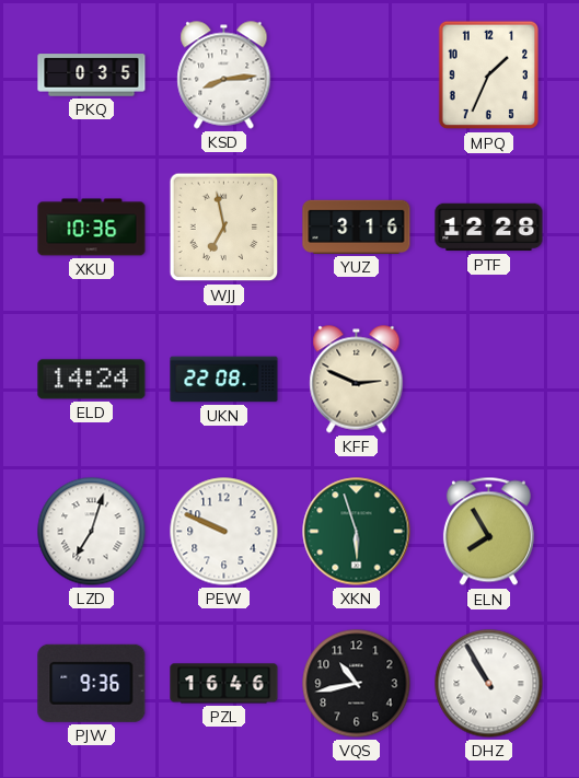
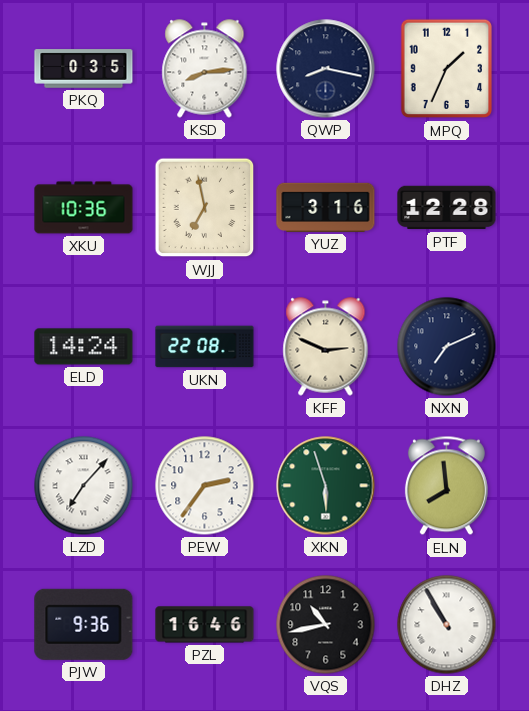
QWP: none -> 8:17 (326, 69)
NXN: none -> 7:11 (447, 347)
LZD: 7:03 -> 7:07 (84, 486)
PEW: 9:49 -> 2:36 (205, 486)
ELN: 7:55 -> 7:59 (446, 486)
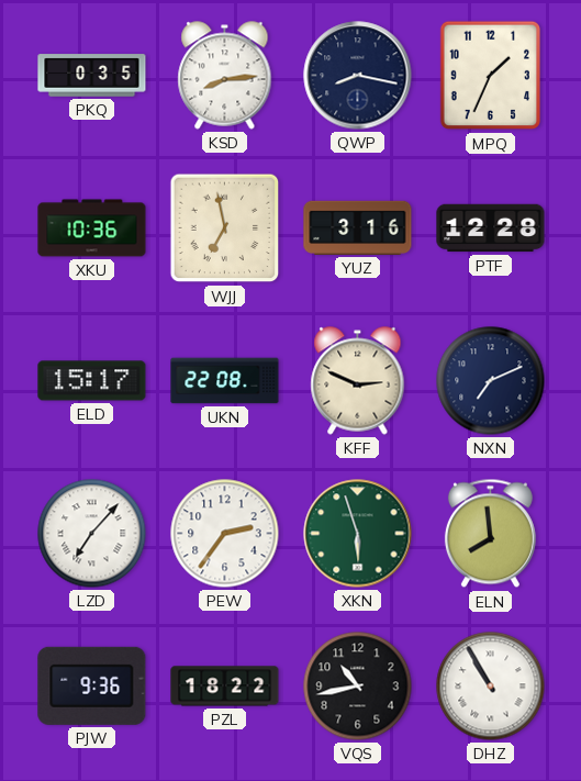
ELD: 14:24 -> 15:17 (92, 381)
PZL: 16:46 -> 18:22 (225, 687)
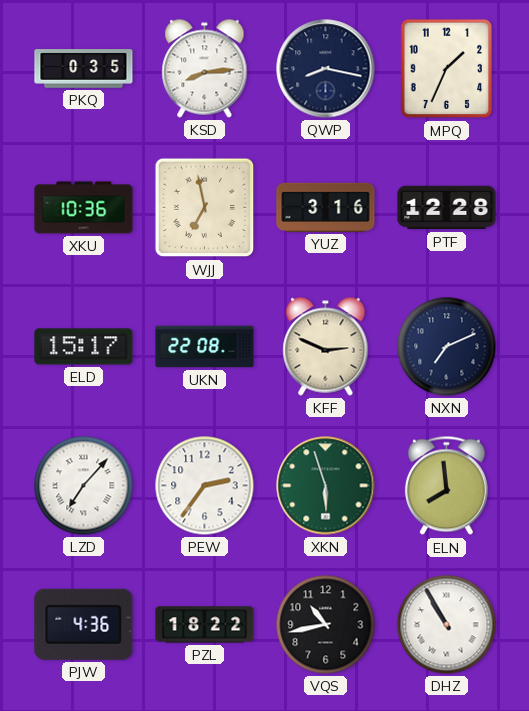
PJW: 9:36 -> 4:36 (84, 624)
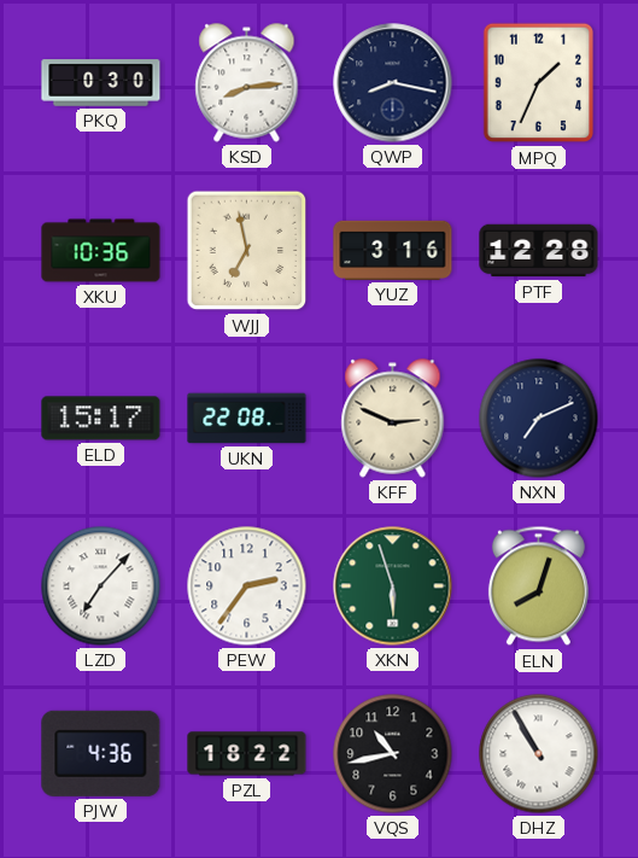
PKQ: 0:35 -> 0:30 (101, 83)
ELN: 7:59 -> 8:03 (538, 586)
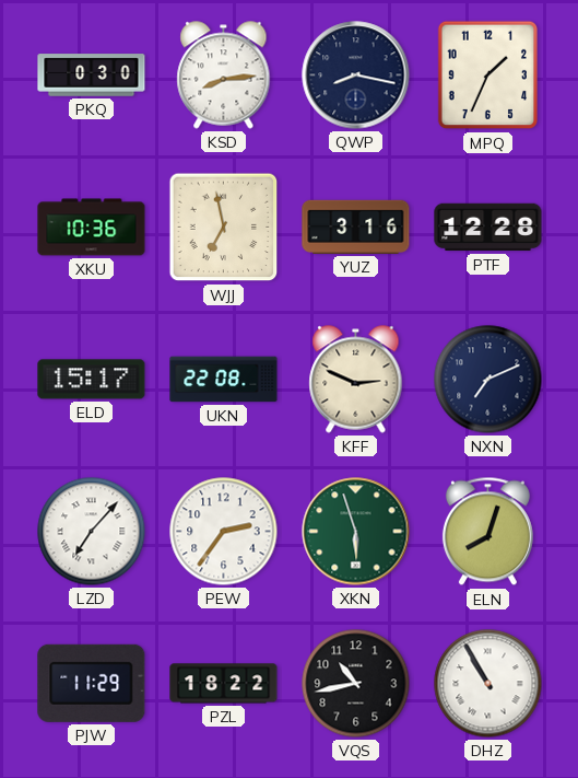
PJW: 4:36 -> 11:29 (92, 683)
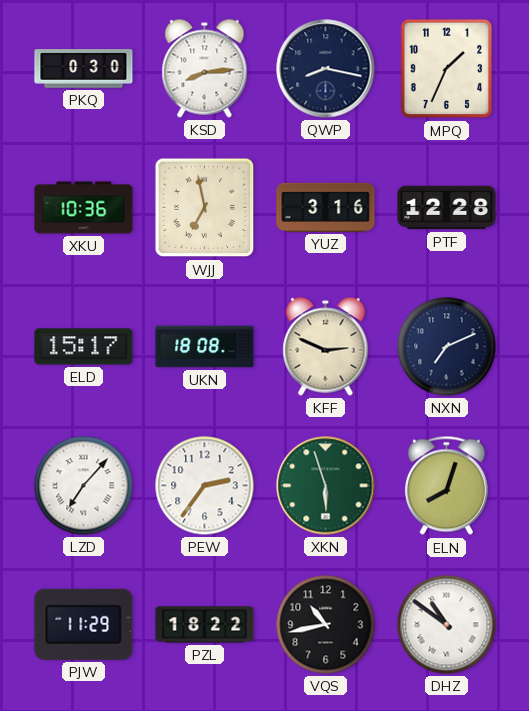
UKN: 22:08 -> 18:08 (205, 347)
DHZ: 10:55 -> 10:51 (447, 625)
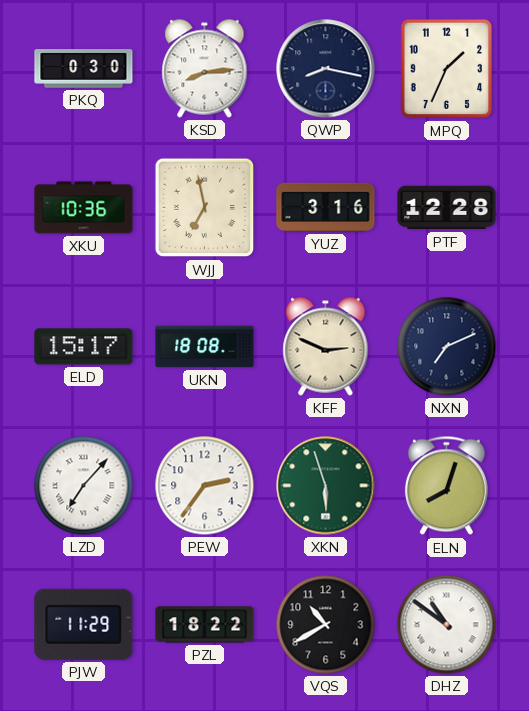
VQS: 10:43 -> 10:40 (326, 625)
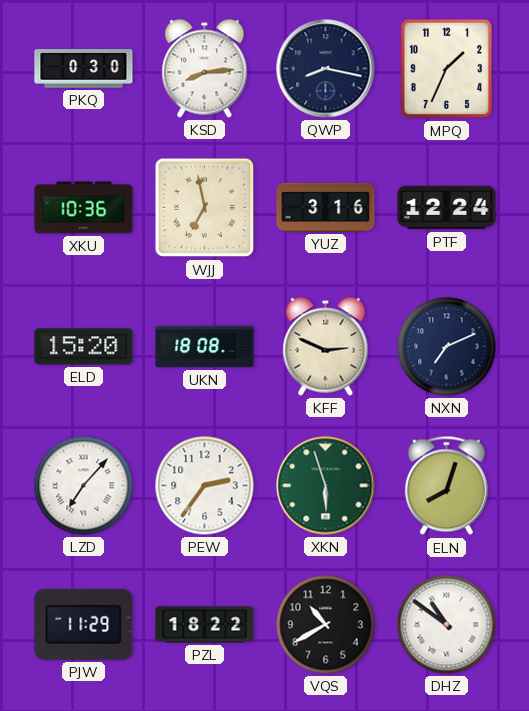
PTF: 12:28 -> 12:24 (447, 208)
ELD: 15:17 -> 15:20 (84, 347)
